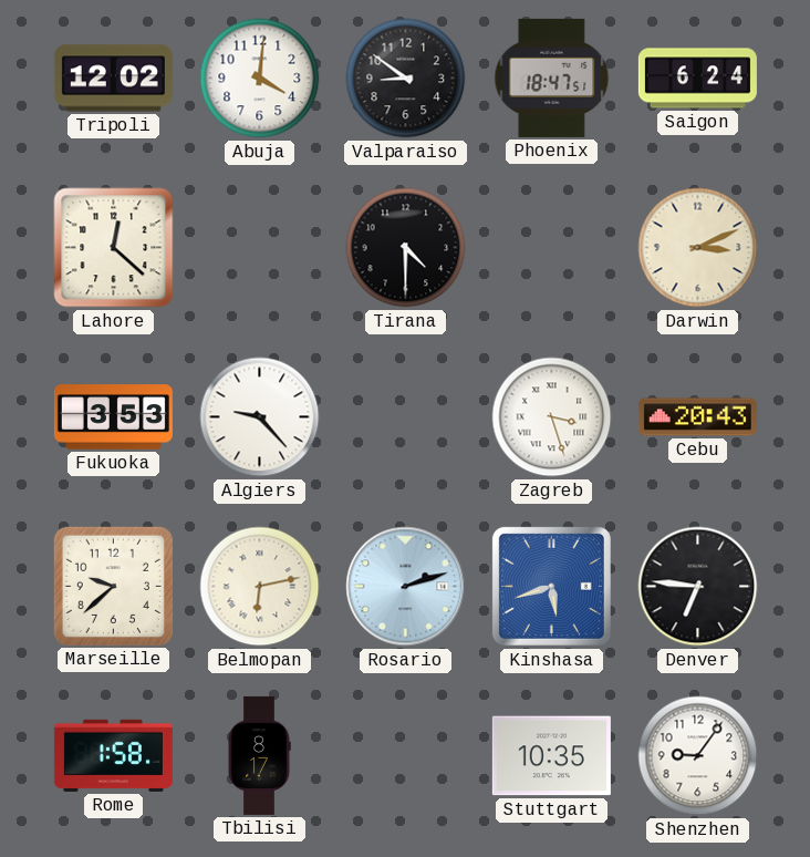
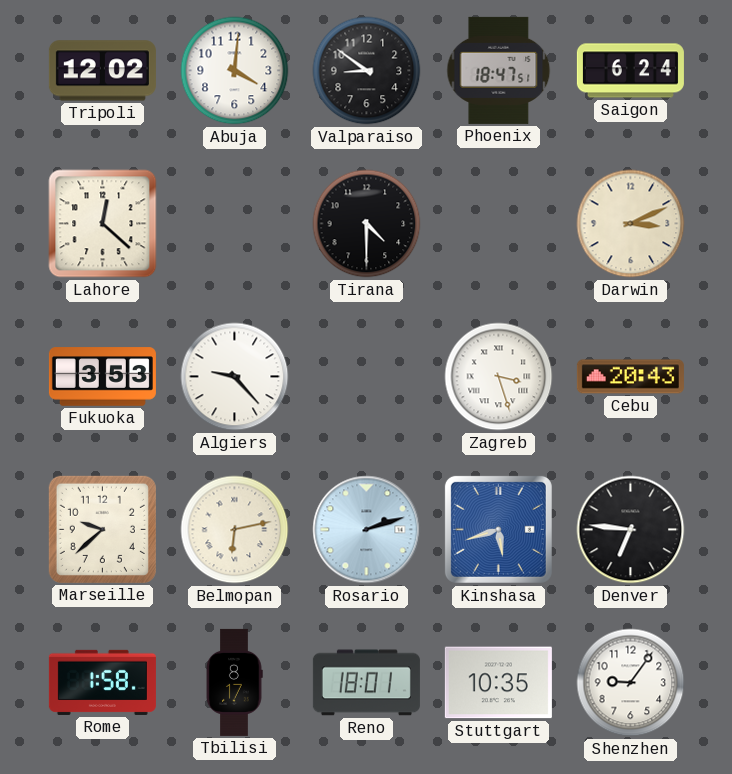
Reno: none -> 18:01 (366, 683)
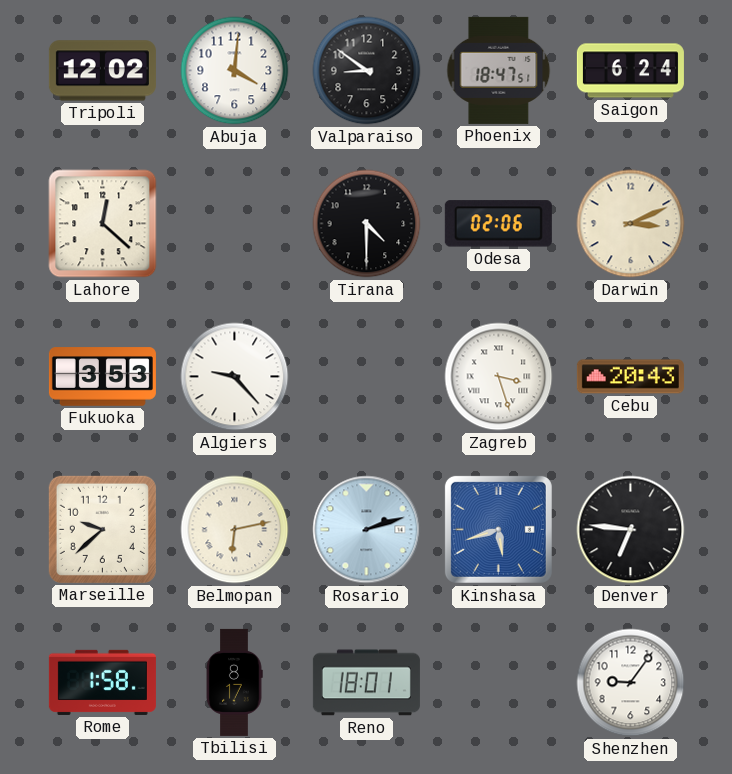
Odesa: none -> 02:06 (498, 224)
Stuttgart: 10:35 -> none (498, 683)
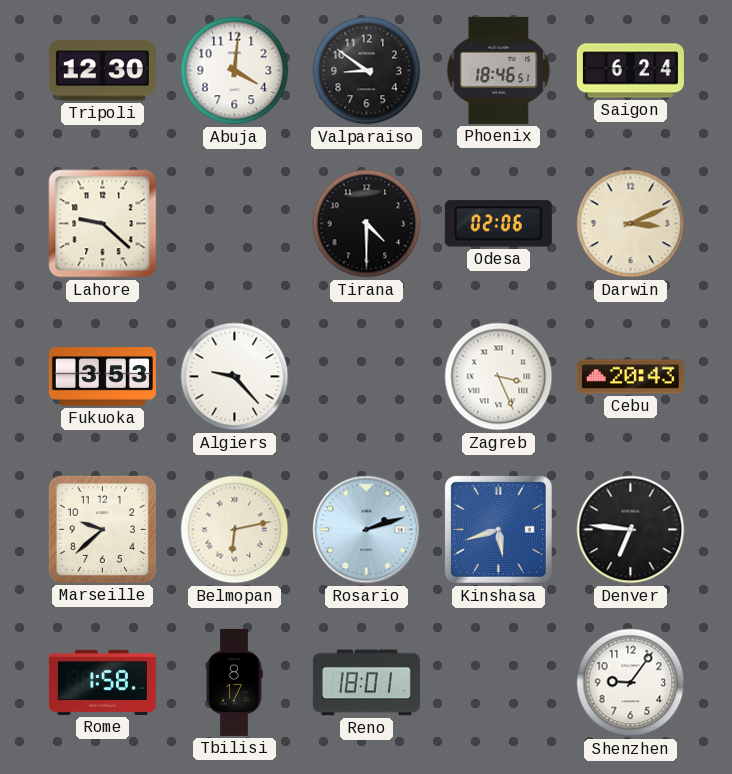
Tripoli: 12:02 -> 12:30 (102, 71)
Phoenix: 18:47 -> 18:46 (499, 70)
Lahore: 12:22 -> 9:22 (103, 224)
Zagreb: 3:27 -> 3:26 (499, 377)
